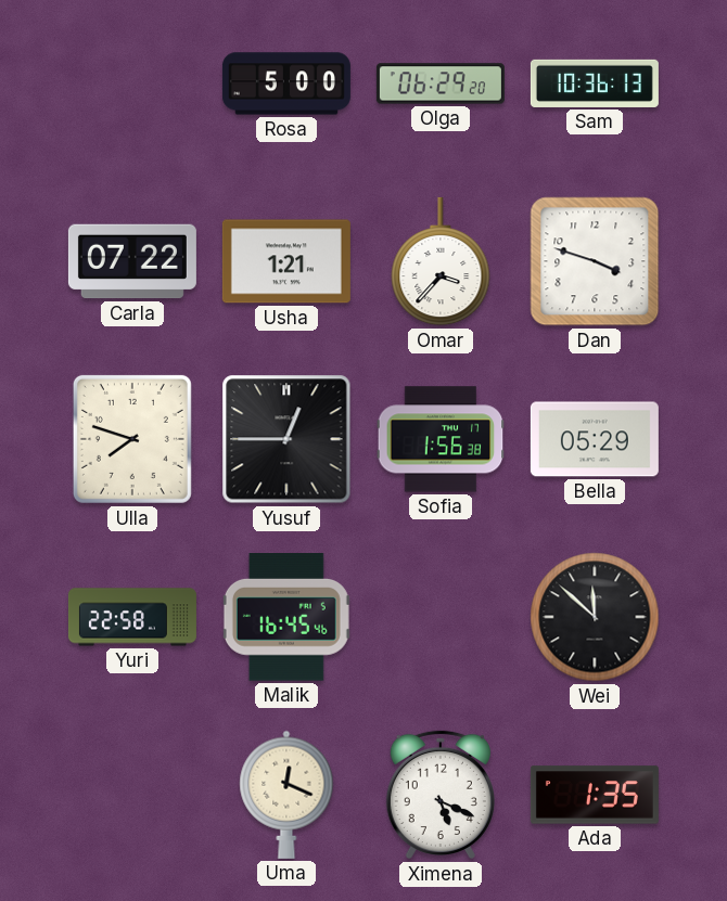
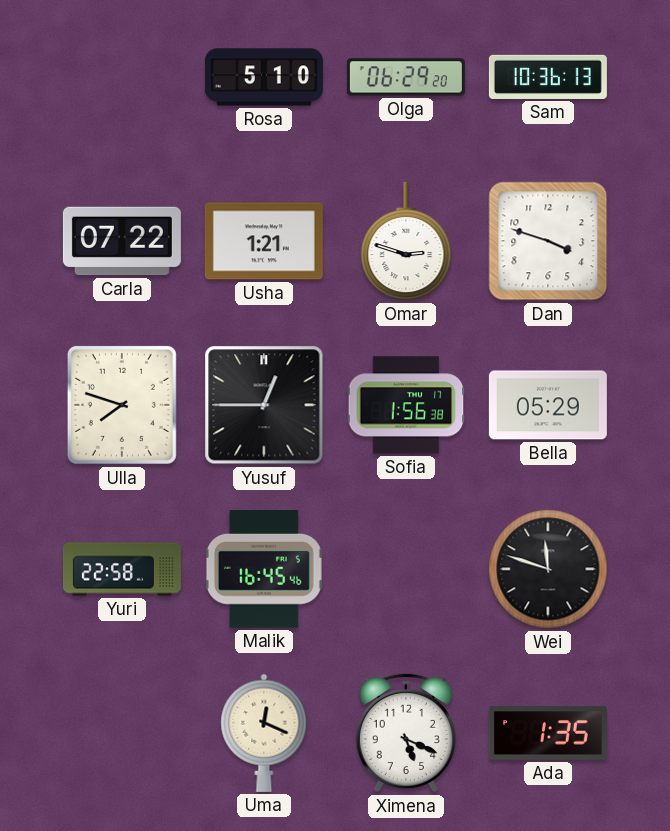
Rosa: 5:00 -> 5:10 (264, 77)
Omar: 3:37 -> 2:48 (406, 241)
Wei: 11:52 -> 11:48 (548, 569)
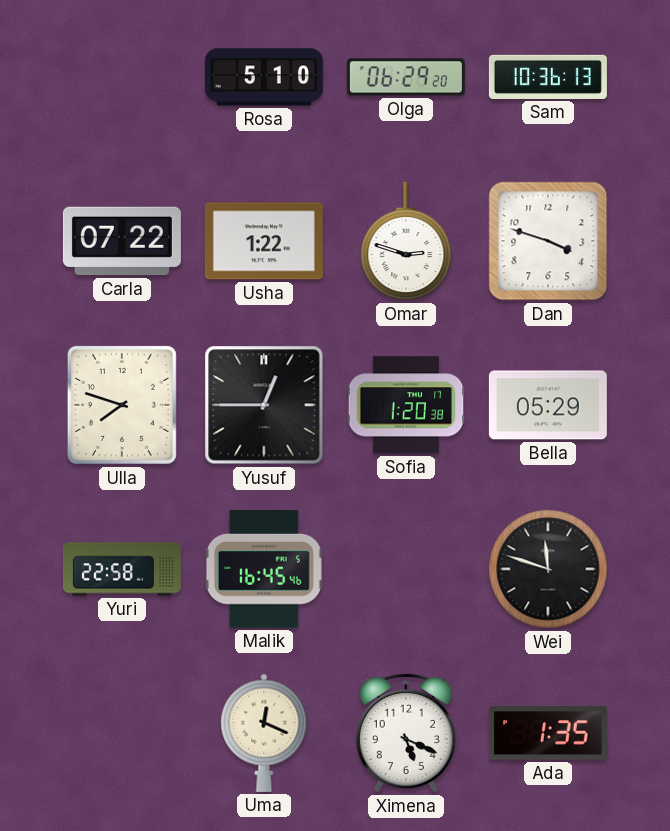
Usha: 1:21 -> 1:22 (264, 241)
Sofia: 1:56 -> 1:20 (406, 405)
